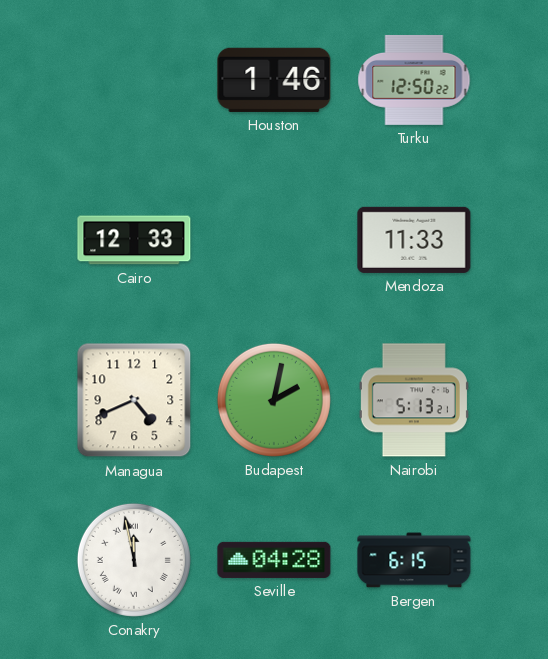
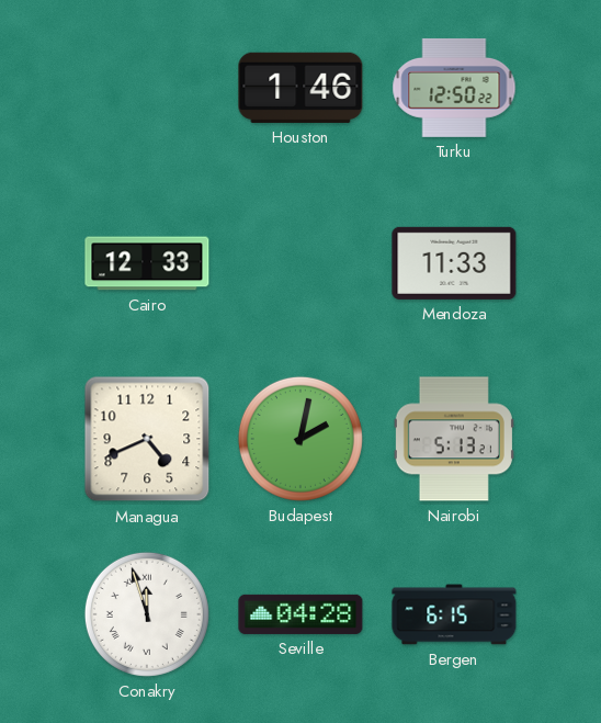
Conakry: 11:58 -> 11:57 (147, 614)
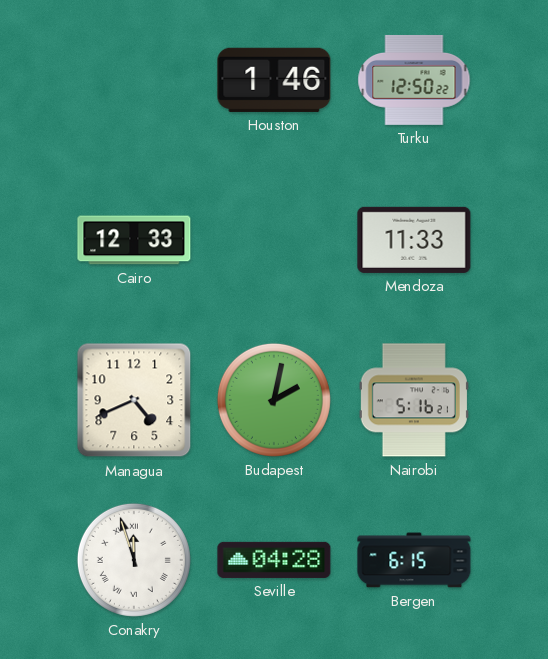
Nairobi: 5:13 -> 5:16 (414, 400)
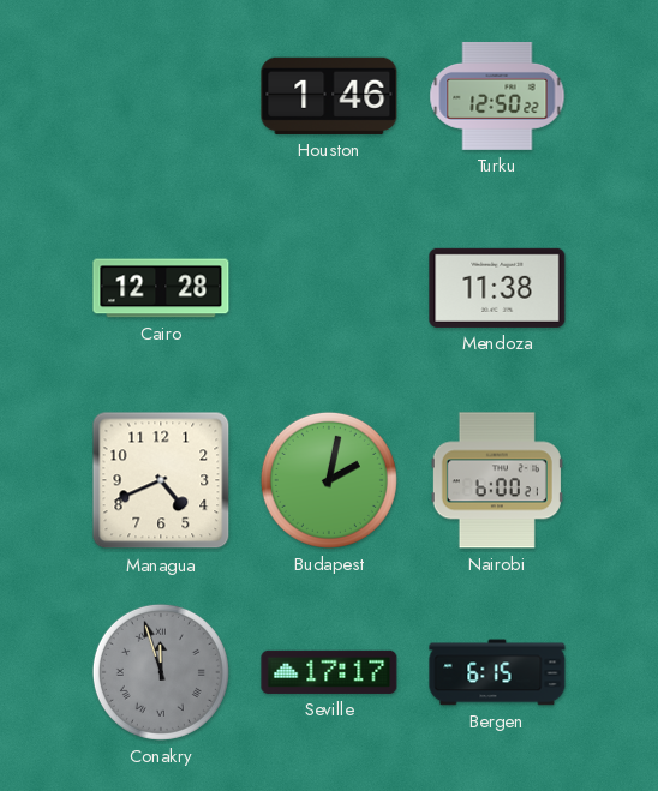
Cairo: 12:33 -> 12:28 (161, 288)
Mendoza: 11:33 -> 11:38 (497, 288)
Nairobi: 5:16 -> 6:00 (497, 480)
Conakry dial: white -> grey (161, 672)
Seville: 04:28 -> 17:17 (329, 672)
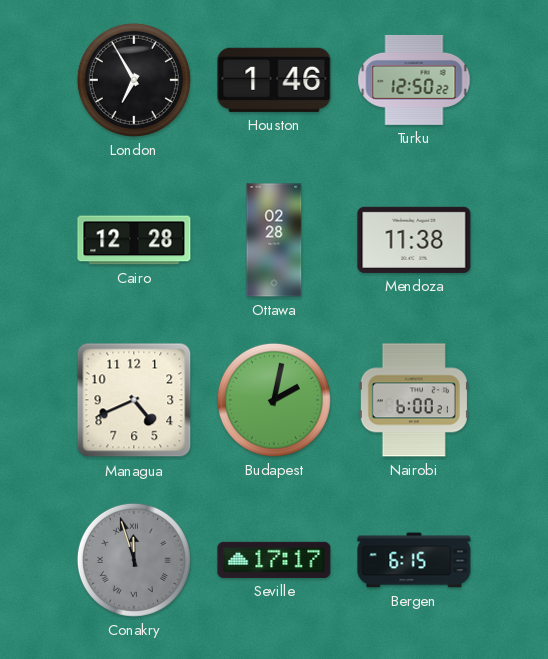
London: none -> 6:55 (134, 80)
Ottawa: none -> 02:28 (274, 240)
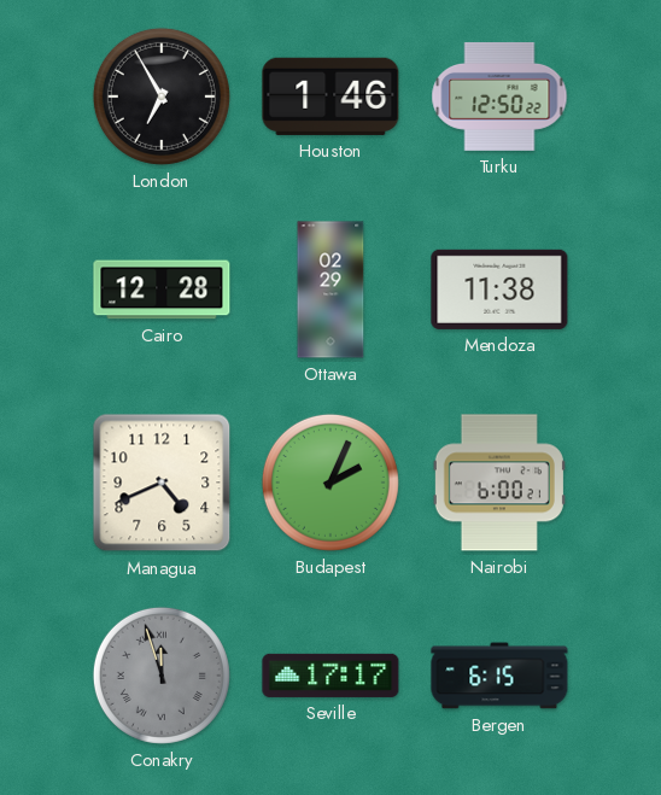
Ottawa: 02:28 -> 02:29 (330, 290)
Budapest: 2:02 -> 2:04 (330, 483)
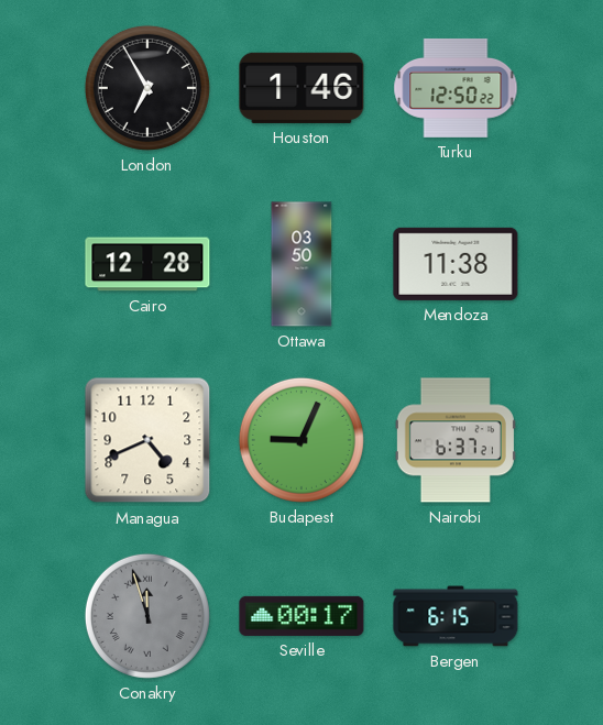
Ottawa: 02:29 -> 03:50 (301, 264)
Budapest: 2:04 -> 9:04 (301, 440)
Nairobi: 6:00 -> 6:37 (456, 440)
Seville: 17:17 -> 00:17 (301, 616)
